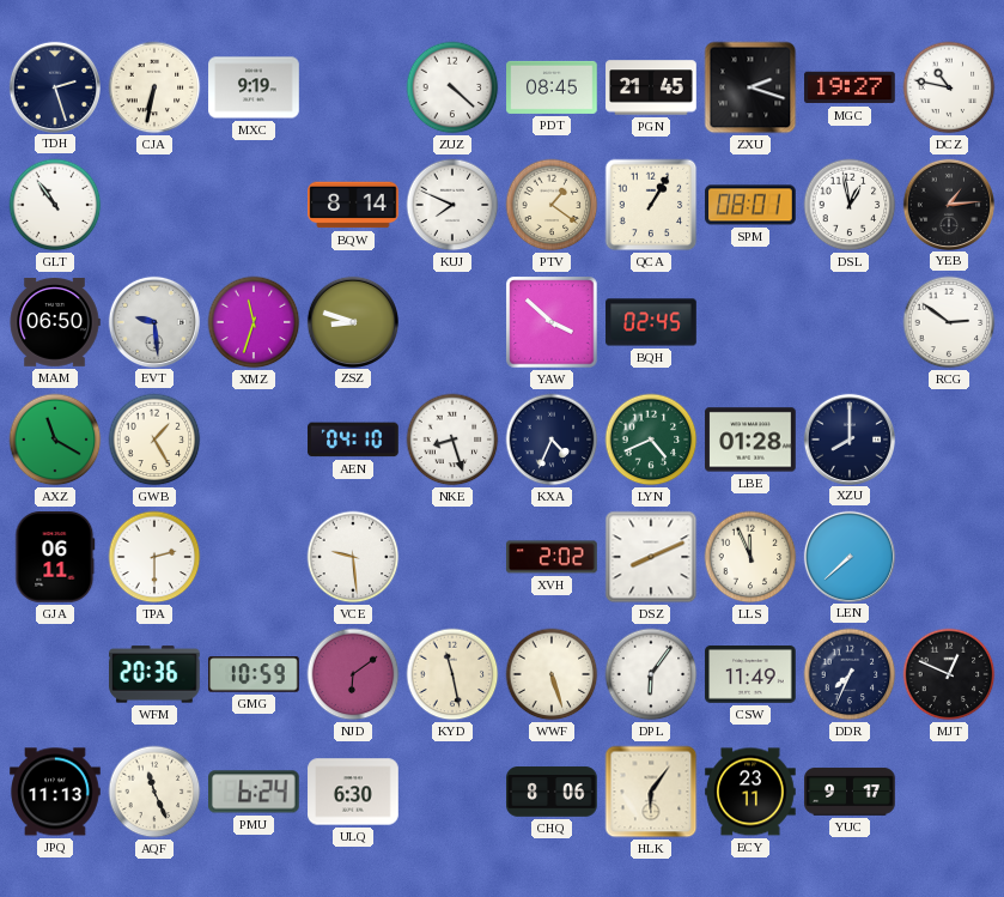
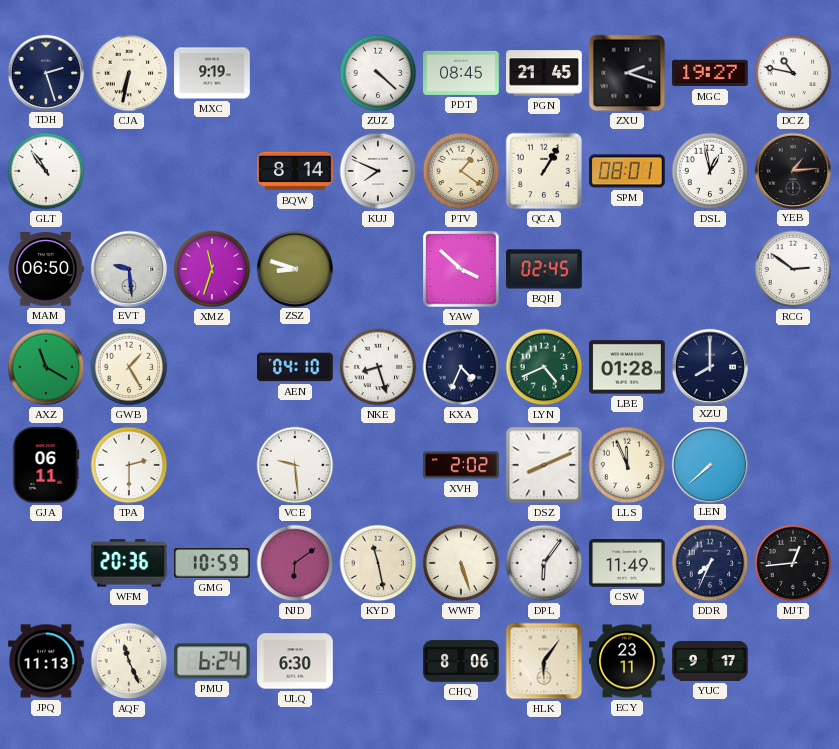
MJT: 12:49 -> 12:44 (793, 563)
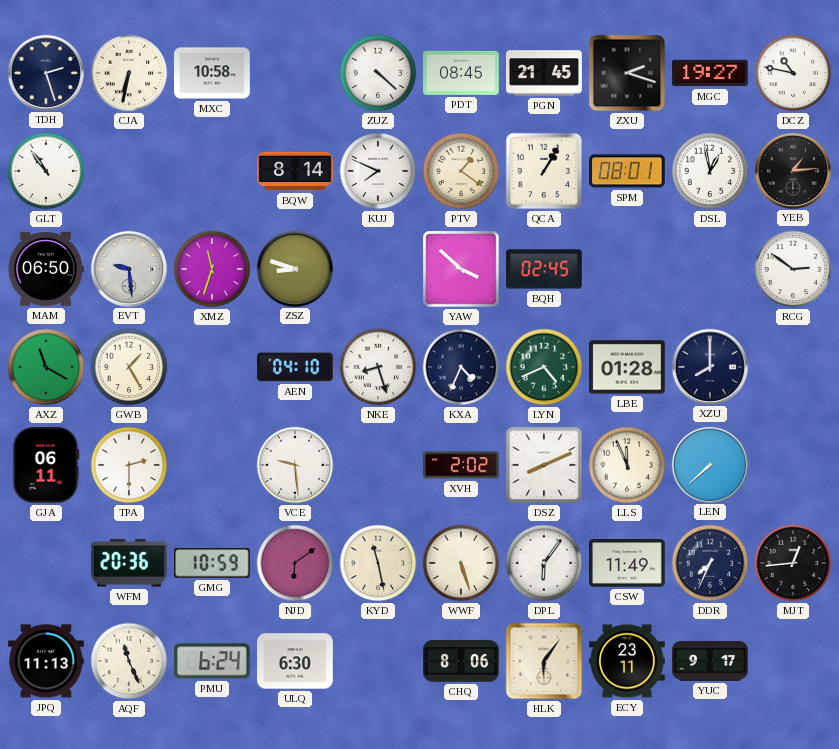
MXC: 9:19 -> 10:58 (212, 73)
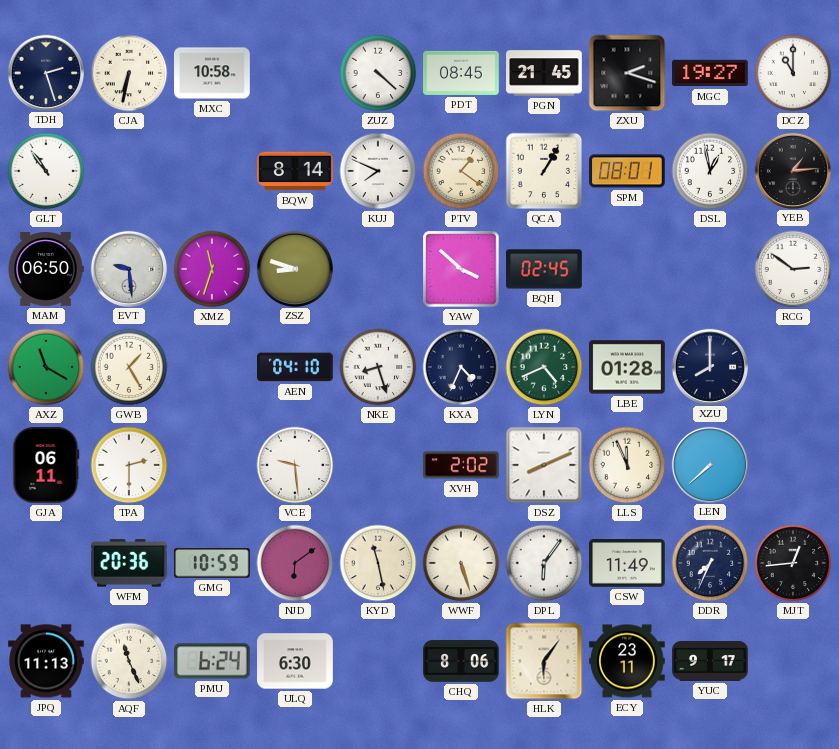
DCZ: 10:47 -> 11:00 (793, 73)
